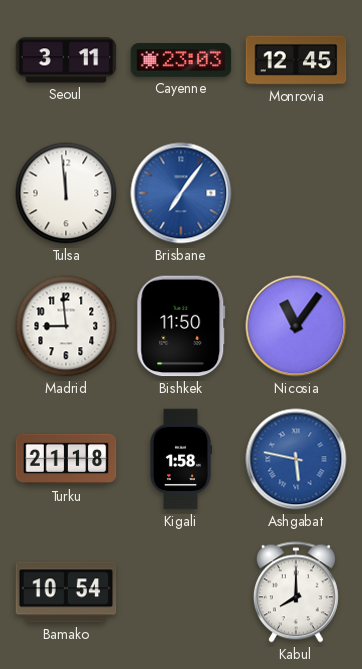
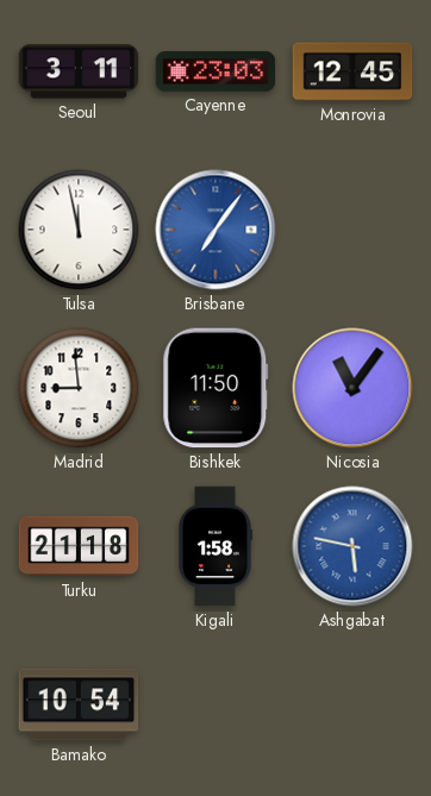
Tulsa: 11:59 -> 11:58 (79, 230)
Kabul: 8:00 -> none (296, 592)
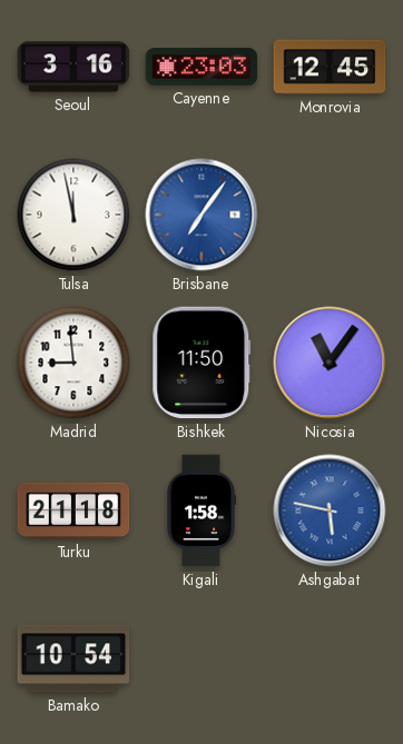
Seoul: 3:11 -> 3:16 (73, 67)
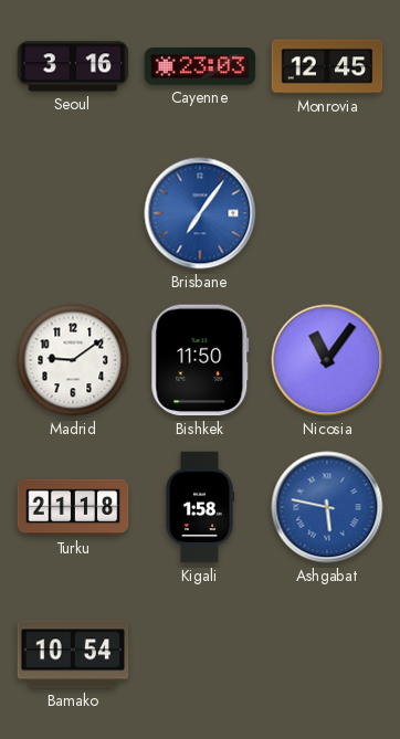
Tulsa: 11:58 -> none (73, 215)
Madrid: 8:59 -> 9:09 (73, 360)
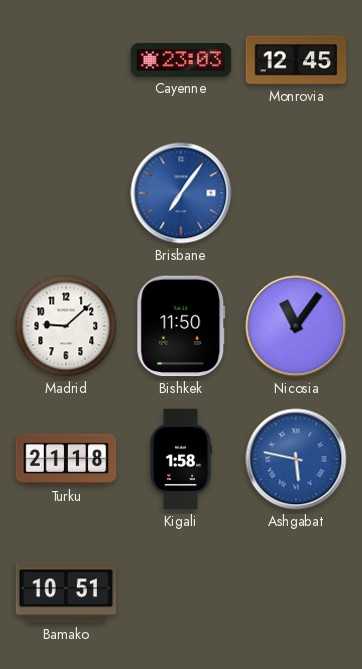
Seoul: 3:16 -> none (73, 66)
Madrid: 9:09 -> 9:08 (66, 326)
Bamako: 10:54 -> 10:51 (66, 592)
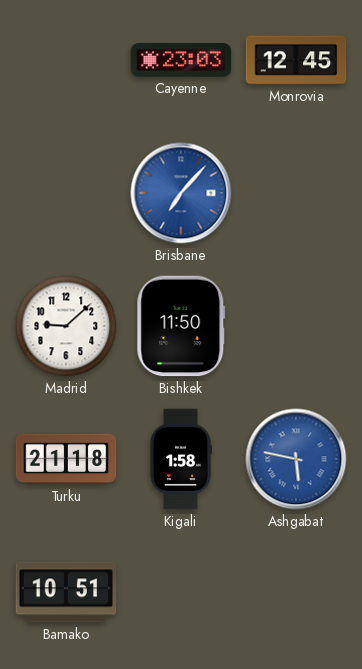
Brisbane: 7:06 -> 7:07 (181, 193)
Nicosia: 11:06 -> none (296, 326)
